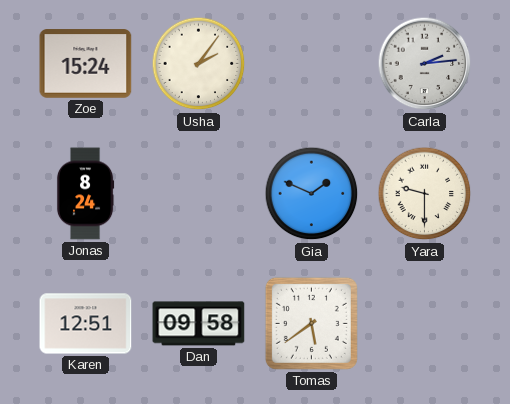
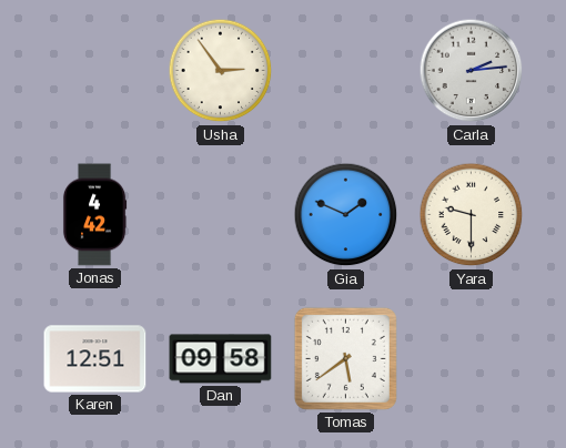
Zoe: 15:24 -> none (86, 64)
Usha: 2:06 -> 2:54 (221, 71)
Jonas: 8:24 -> 4:42 (94, 215)
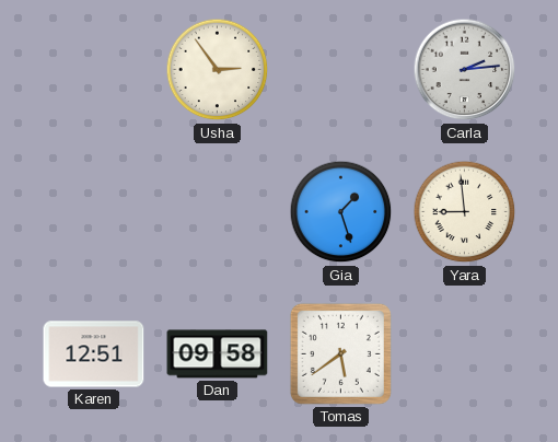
Jonas: 4:42 -> none (94, 215)
Gia: 1:49 -> 1:27 (341, 212)
Yara: 9:30 -> 8:59 (465, 212)
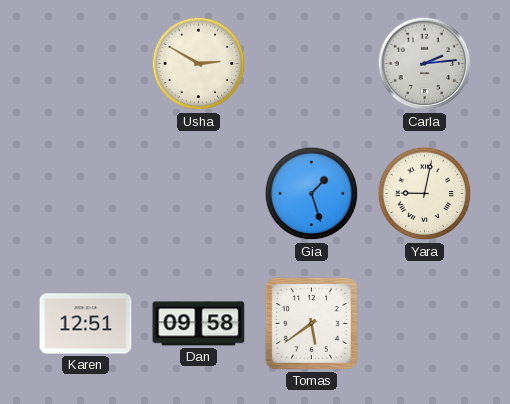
Usha: 2:54 -> 2:50 (199, 64)
Yara: 8:59 -> 9:02 (425, 194)
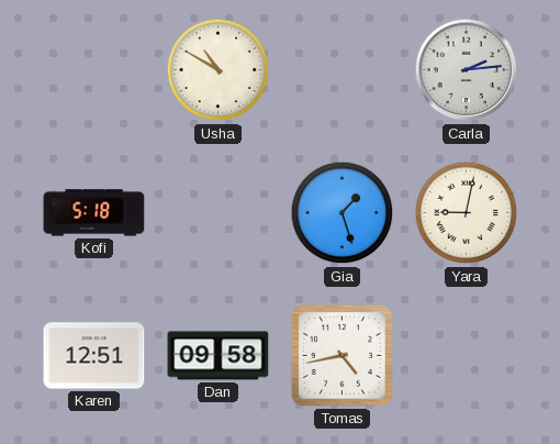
Usha: 2:50 -> 10:50 (219, 70)
Kofi: none -> 5:18 (94, 213)
Tomas: 5:39 -> 4:43 (341, 355)
